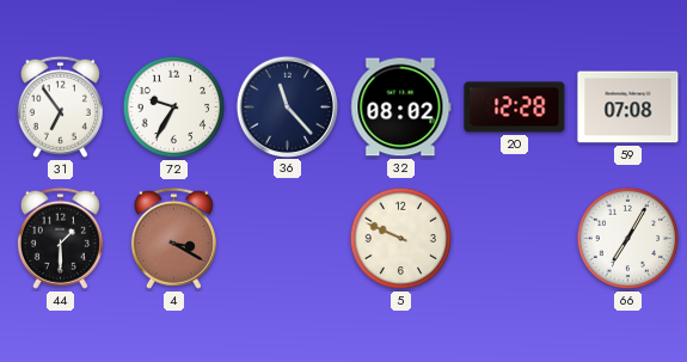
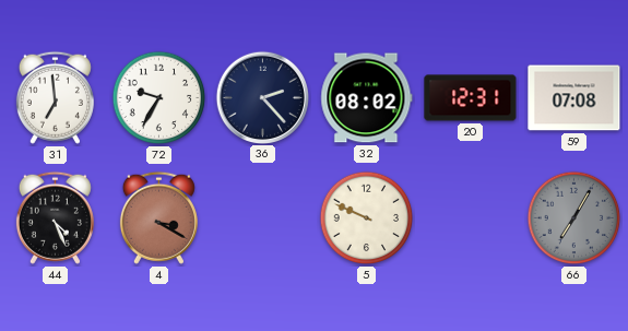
31: 6:54 -> 6:59 (55, 97)
36: 11:23 -> 2:23 (262, 97)
20: 12:28 -> 12:31 (471, 98)
44: 1:30 -> 4:26 (55, 217)
66 dial: white -> grey (574, 218)
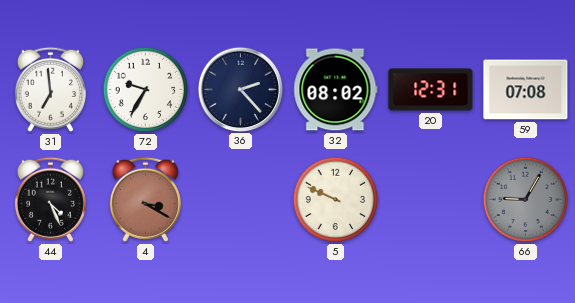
66: 7:05 -> 9:05 (526, 200)
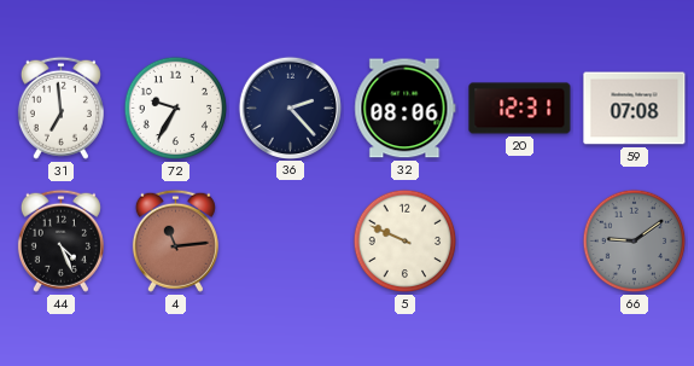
32: 08:02 -> 08:06 (406, 109)
4: 3:20 -> 11:14 (175, 240)
66: 9:05 -> 9:09 (635, 242)
